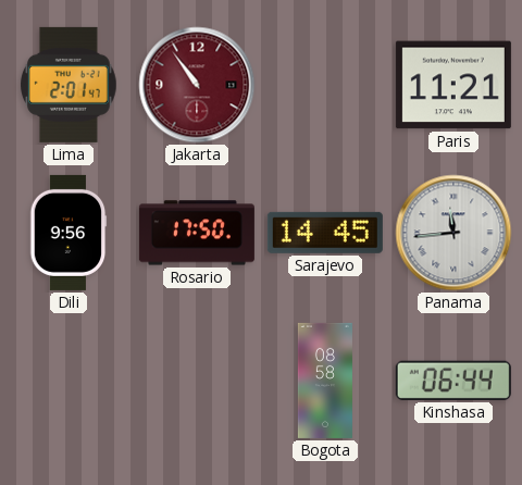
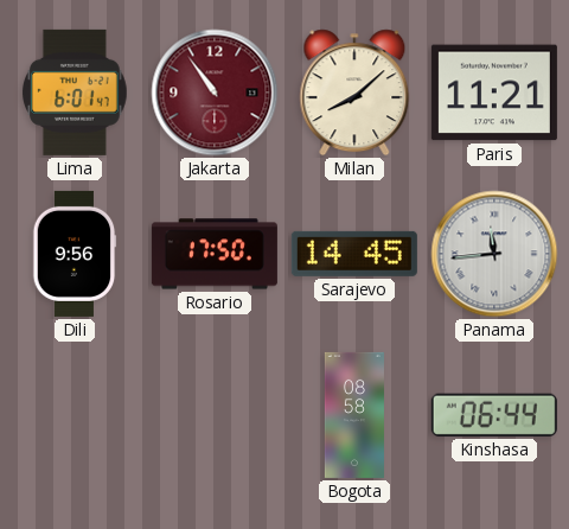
Lima: 2:01 -> 6:01 (76, 93)
Milan: none -> 8:08 (354, 93)
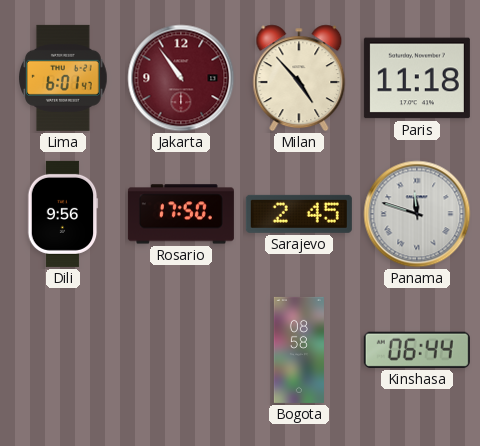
Milan: 8:08 -> 4:53 (299, 78)
Paris: 11:21 -> 11:18 (417, 78)
Sarajevo: 14:45 -> 2:45 (299, 214)
Panama: 11:44 -> 11:48 (417, 214)
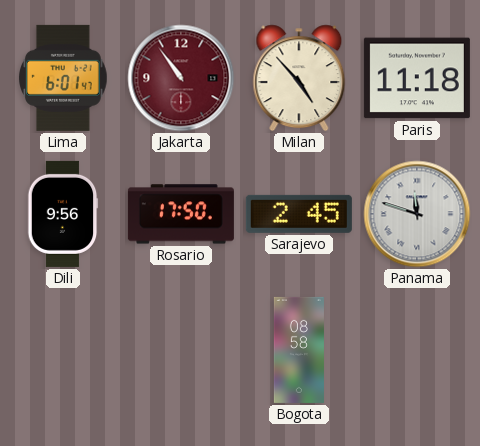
Kinshasa: 06:44 -> none (417, 350)
